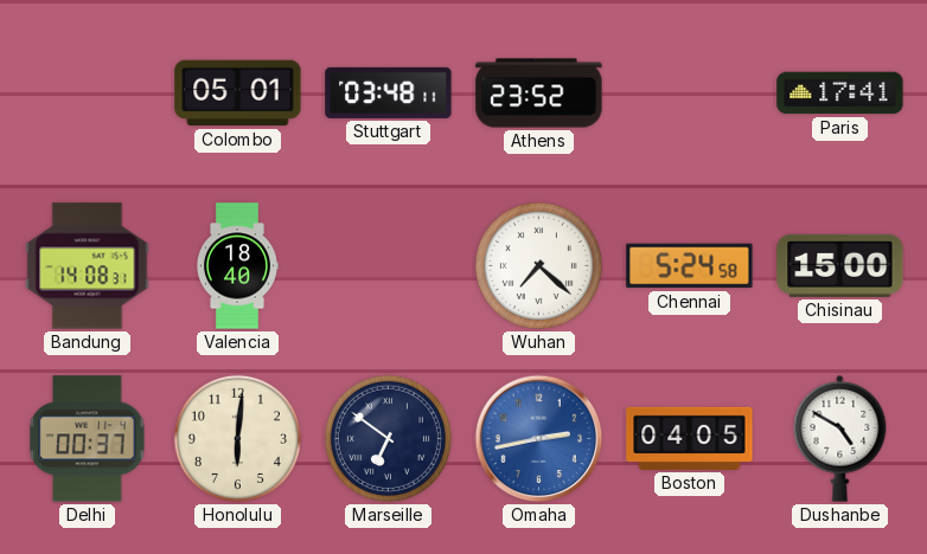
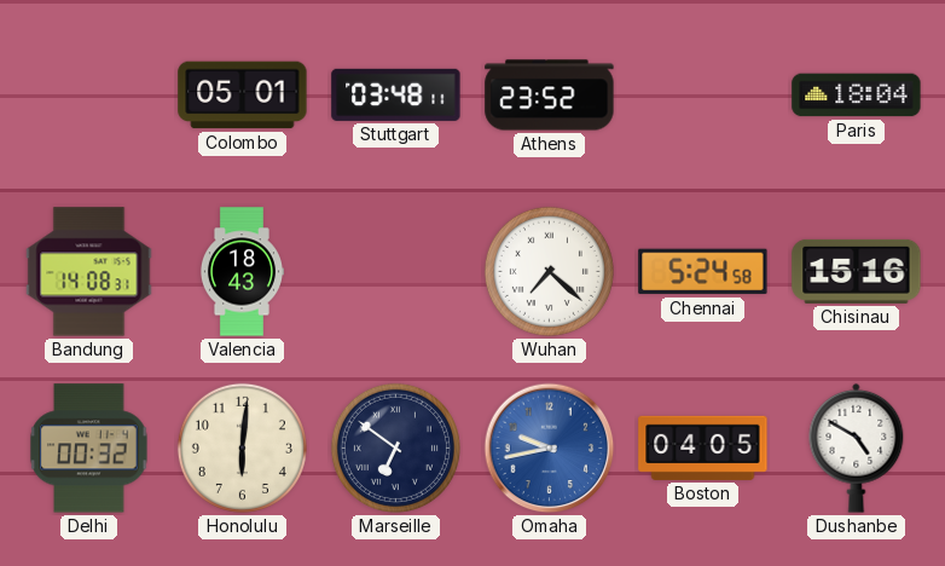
Paris: 17:41 -> 18:04 (857, 96)
Valencia: 18:40 -> 18:43 (240, 272)
Chisinau: 15:00 -> 15:16 (857, 271)
Delhi: 00:37 -> 00:32 (89, 449)
Omaha: 2:43 -> 9:43 (550, 449)
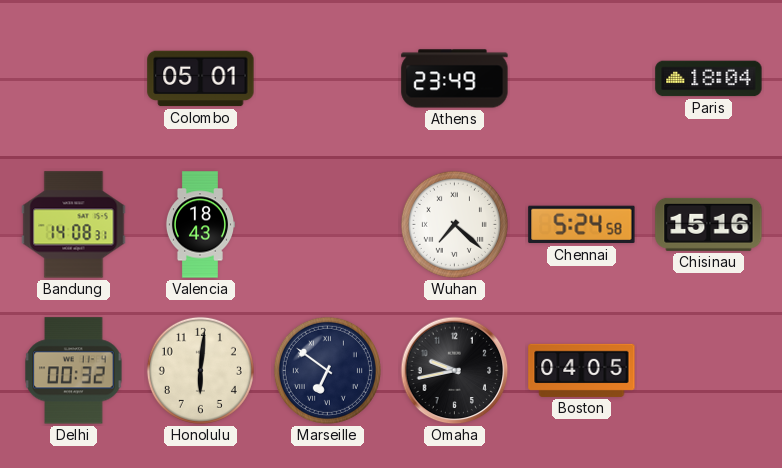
Stuttgart: 03:48 -> none (396, 94)
Athens: 23:52 -> 23:49 (455, 79)
Omaha dial: blue -> black (455, 371)
Dushanbe: 4:50 -> none (857, 447)
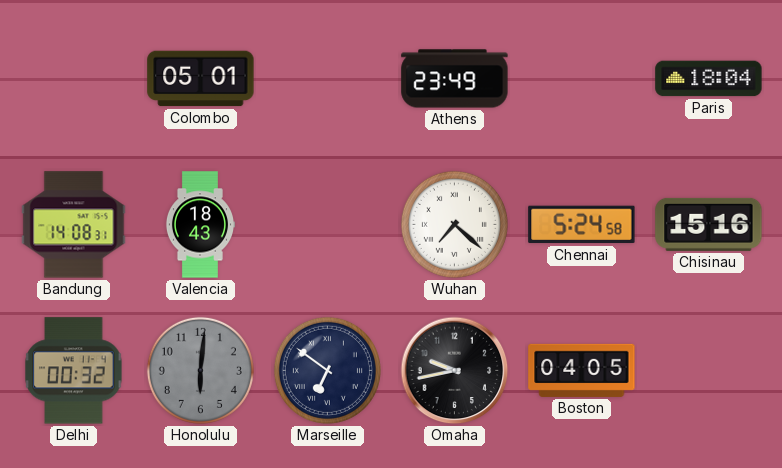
Honolulu dial: cream -> grey (200, 370)
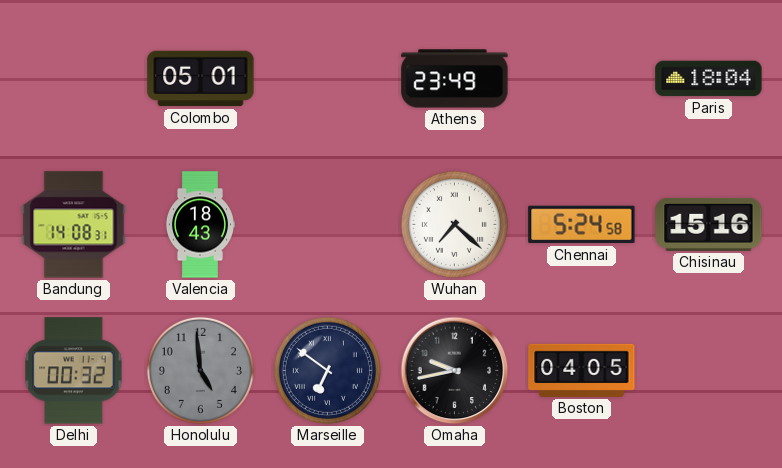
Honolulu: 6:01 -> 4:59 (200, 370)
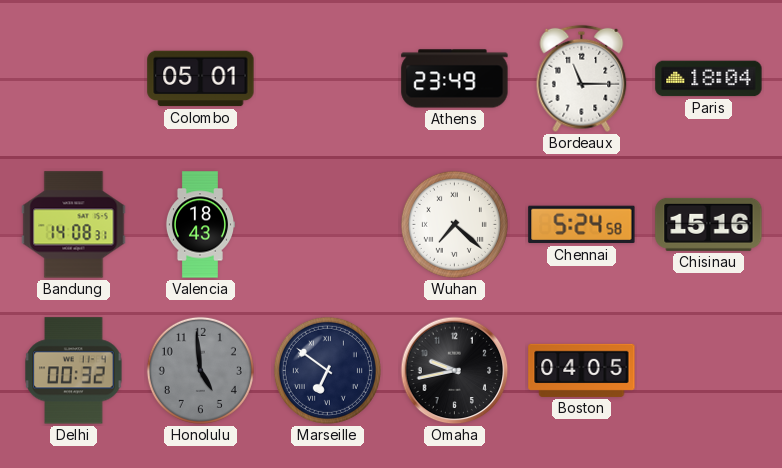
Bordeaux: none -> 11:15 (582, 79)
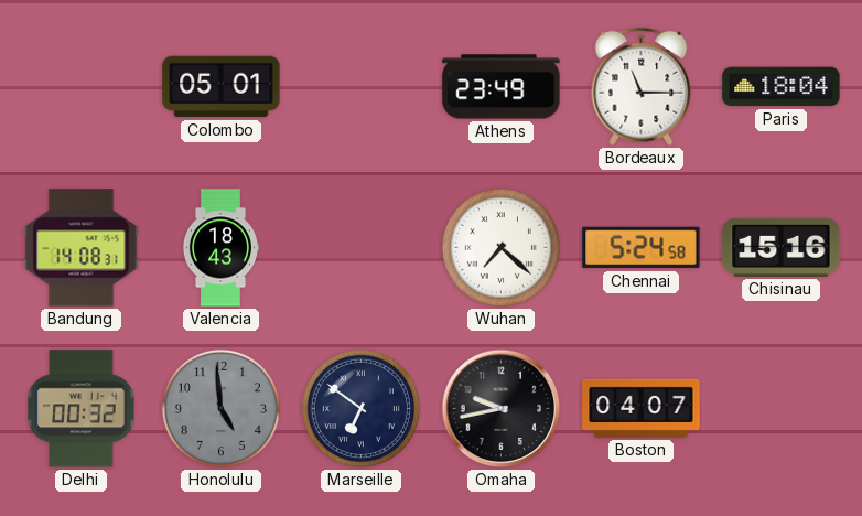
Boston: 04:05 -> 04:07 (642, 408)
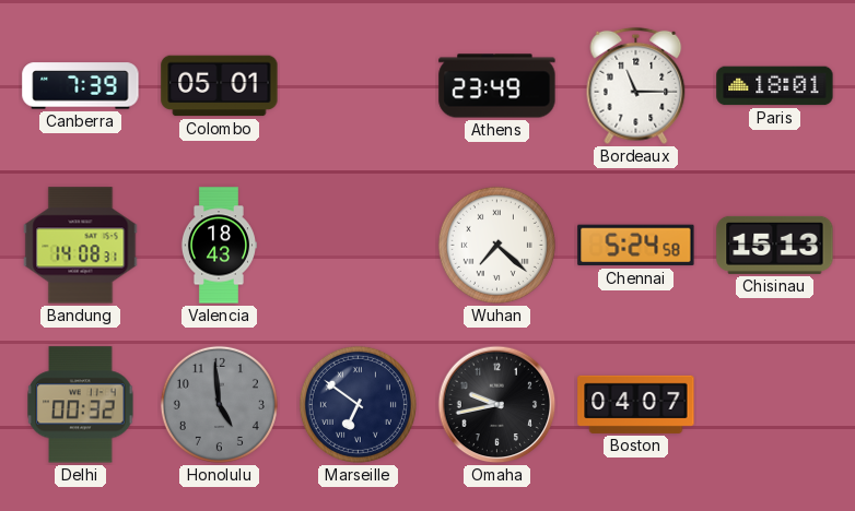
Canberra: none -> 7:39 (81, 86)
Paris: 18:04 -> 18:01 (775, 86)
Chisinau: 15:16 -> 15:13 (775, 245)
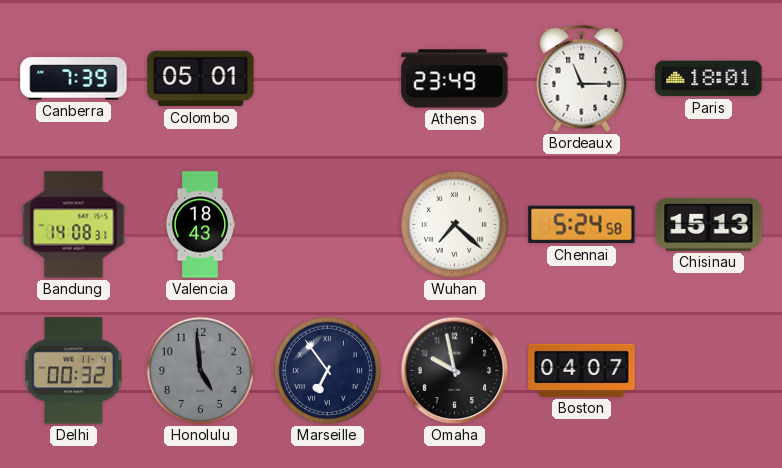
Marseille: 6:51 -> 6:54 (327, 370)
Omaha: 9:43 -> 9:58 (455, 371)
